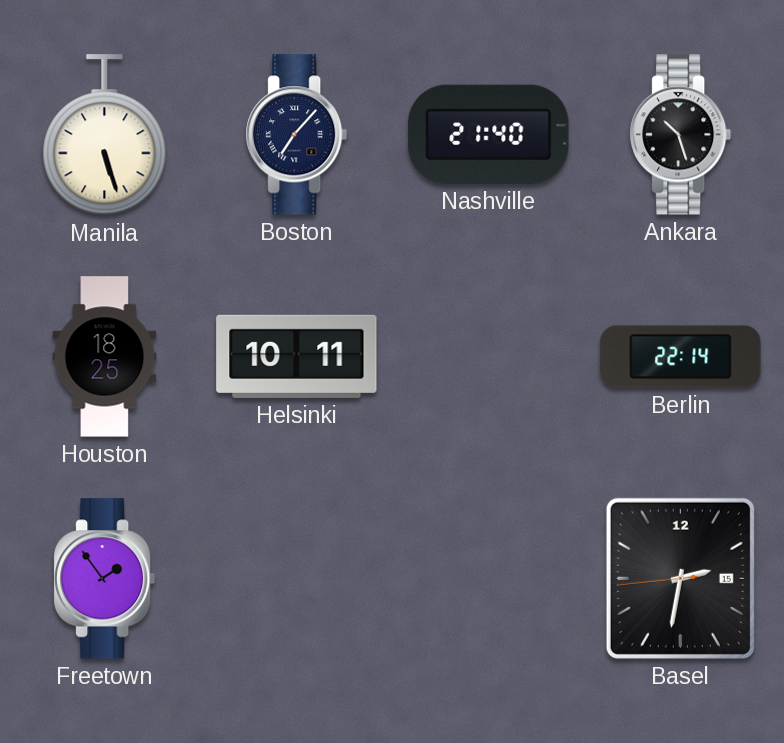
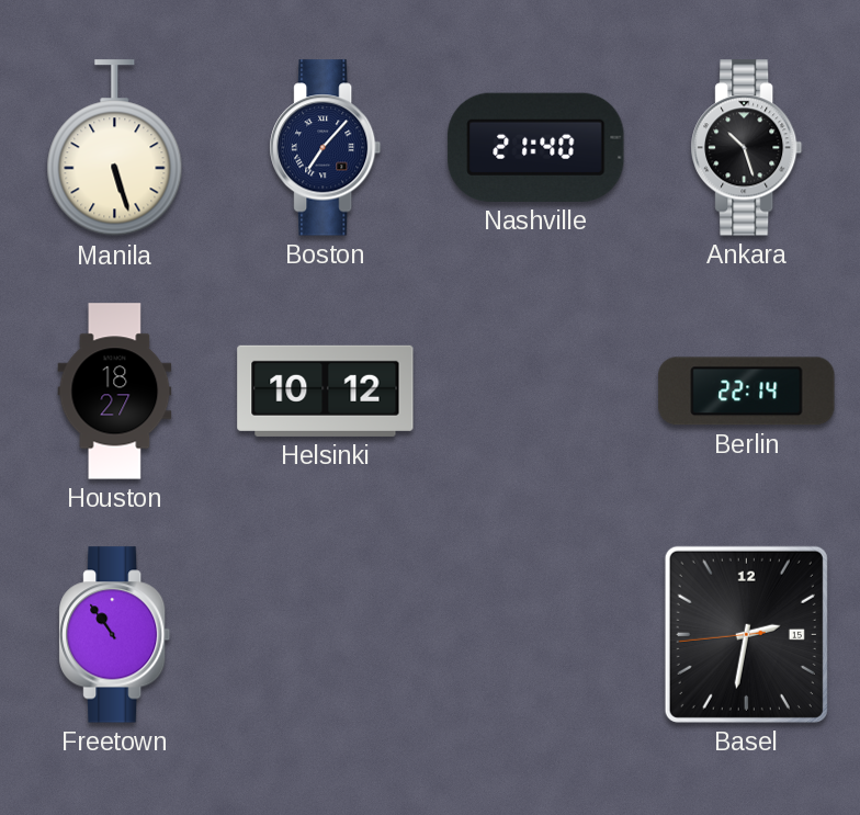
Houston: 18:25 -> 18:27 (115, 392)
Helsinki: 10:11 -> 10:12 (326, 390)
Freetown: 1:54 -> 10:54 (115, 635)
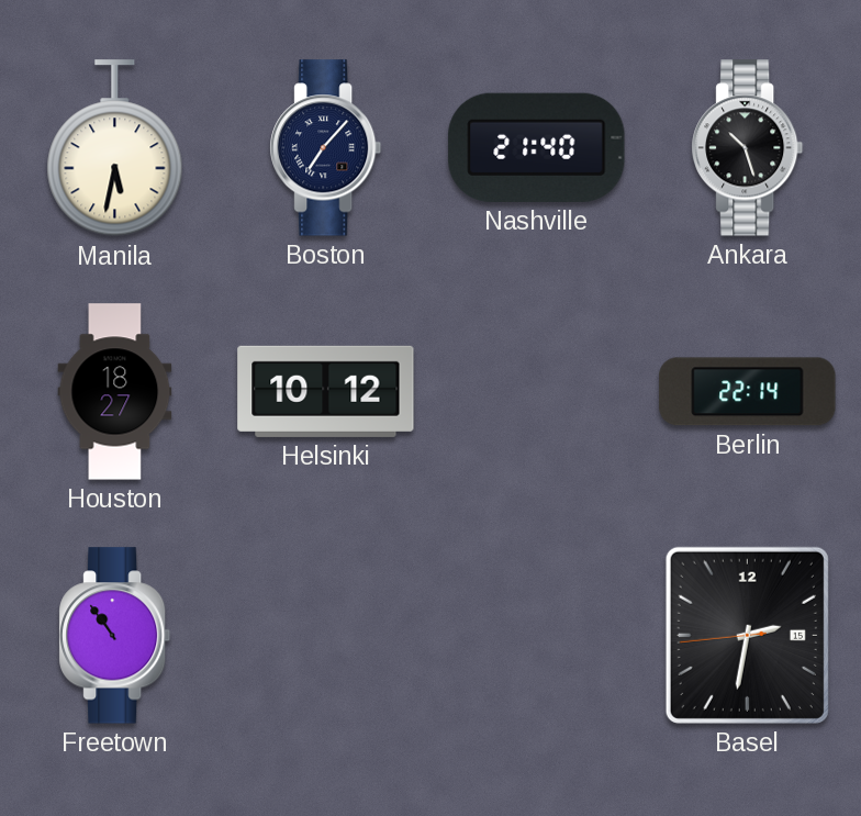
Manila: 5:27 -> 5:32 (115, 148)
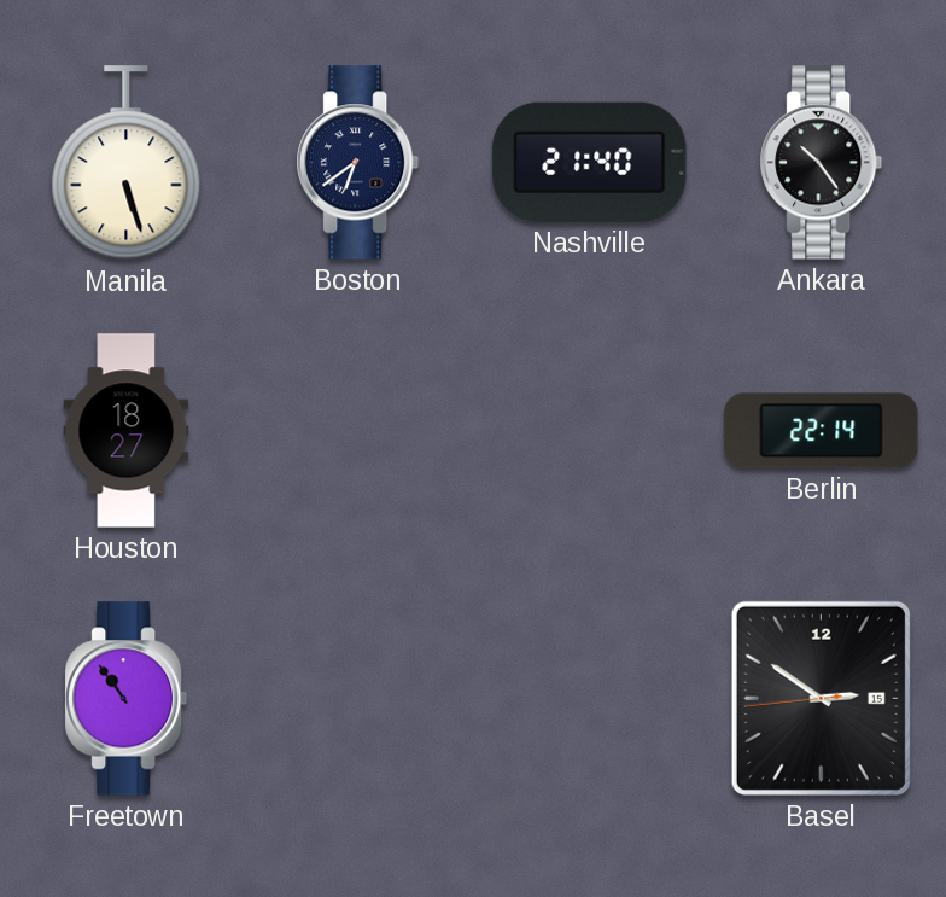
Manila: 5:32 -> 5:27 (127, 163)
Boston: 7:07 -> 6:39 (358, 163)
Ankara: 10:27 -> 10:24 (822, 163)
Helsinki: 10:12 -> none (326, 391)
Basel: 2:31 -> 2:50 (821, 698)
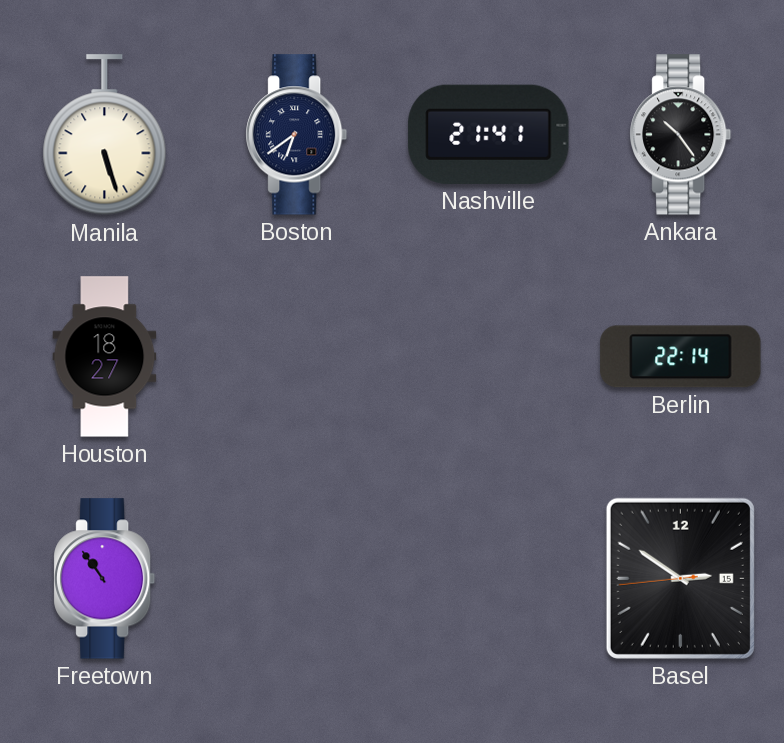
Nashville: 21:40 -> 21:41 (489, 134)
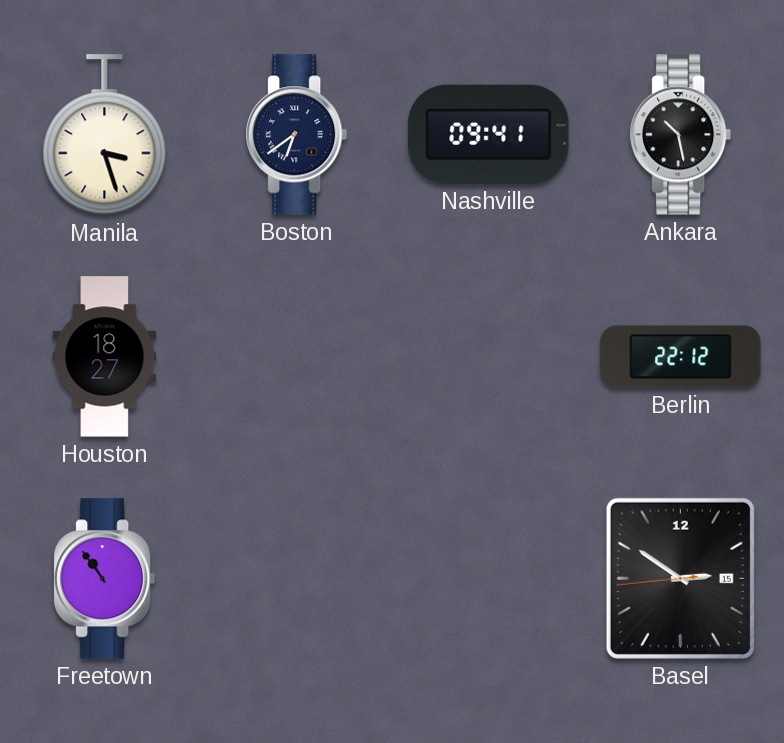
Manila: 5:27 -> 3:27 (105, 135)
Nashville: 21:41 -> 09:41 (489, 134)
Ankara: 10:24 -> 10:28 (681, 135)
Berlin: 22:14 -> 22:12 (681, 357)
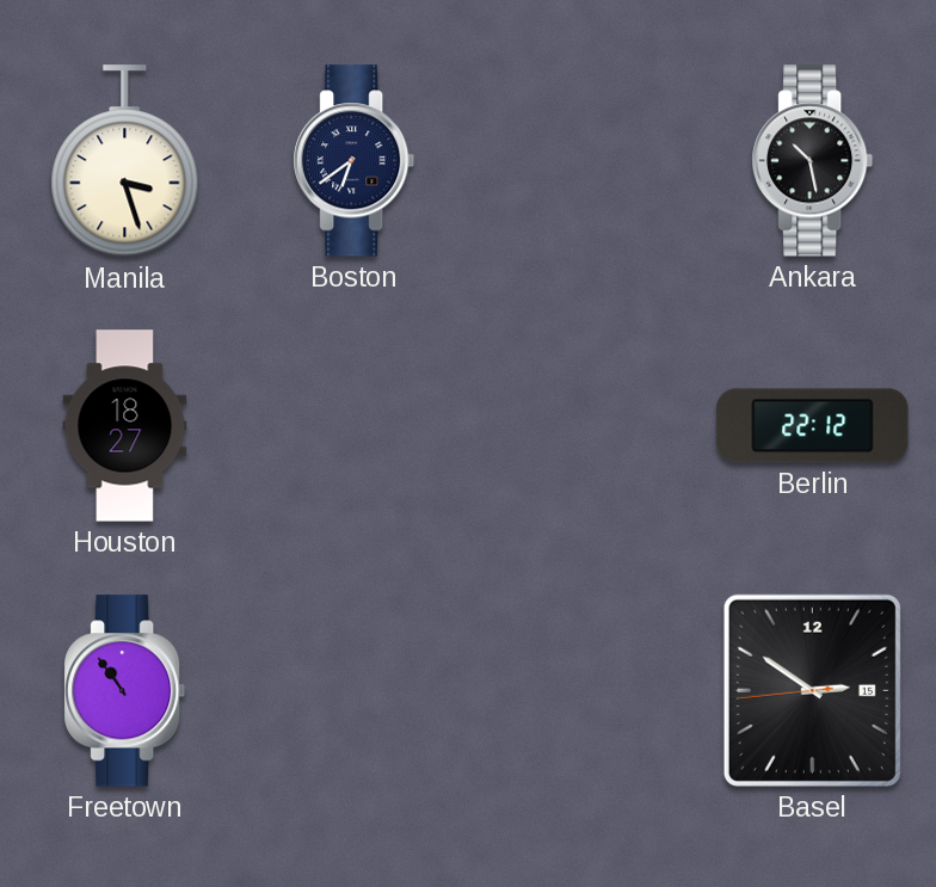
Nashville: 09:41 -> none (489, 134)
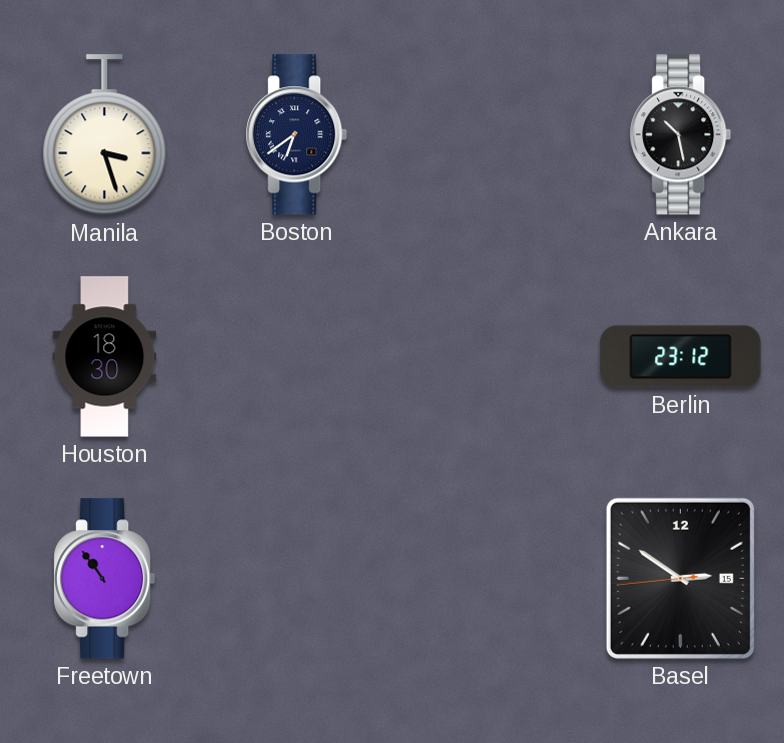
Houston: 18:27 -> 18:30 (105, 357)
Berlin: 22:12 -> 23:12 (681, 357)
